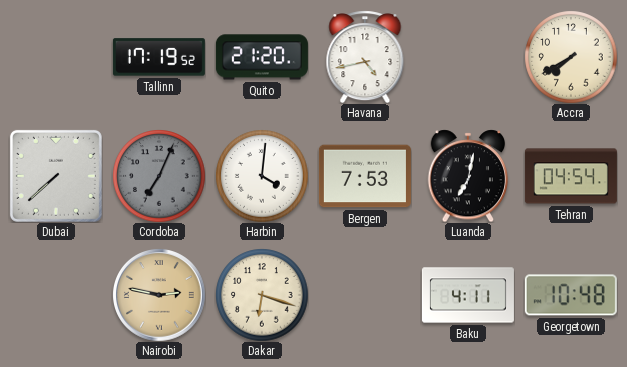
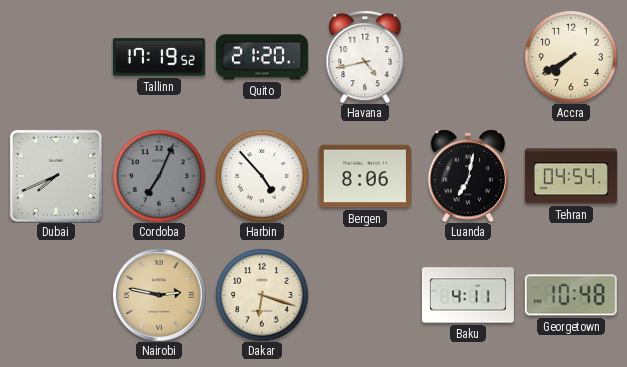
Dubai: 7:38 -> 7:41 (56, 176)
Harbin: 4:01 -> 4:53 (262, 176)
Bergen: 7:53 -> 8:06 (365, 176)
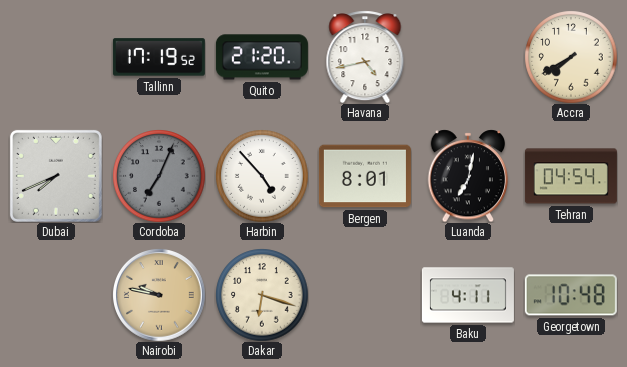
Bergen: 8:06 -> 8:01 (365, 176)
Nairobi: 2:47 -> 9:47 (159, 295)
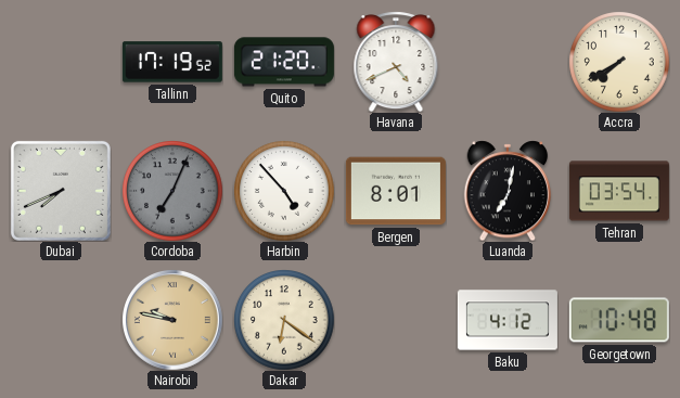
Havana: 4:43 -> 4:41 (396, 62)
Tehran: 04:54 -> 03:54 (619, 191)
Dakar: 6:18 -> 6:21 (284, 320)
Baku: 4:11 -> 4:12 (508, 320)
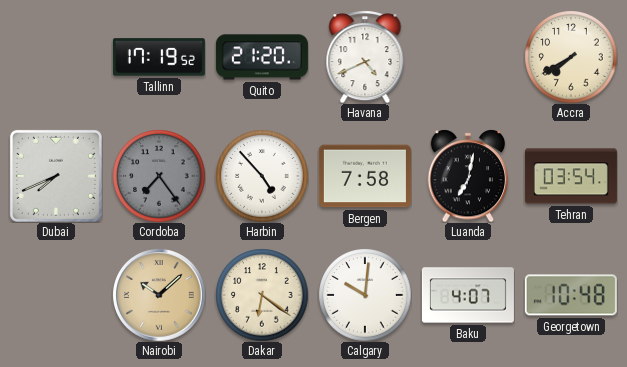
Cordoba: 7:04 -> 7:24 (159, 176)
Bergen: 8:01 -> 7:58 (365, 176)
Nairobi: 9:47 -> 10:08 (159, 295)
Calgary: none -> 10:01 (365, 295)
Baku: 4:12 -> 4:07 (468, 295)
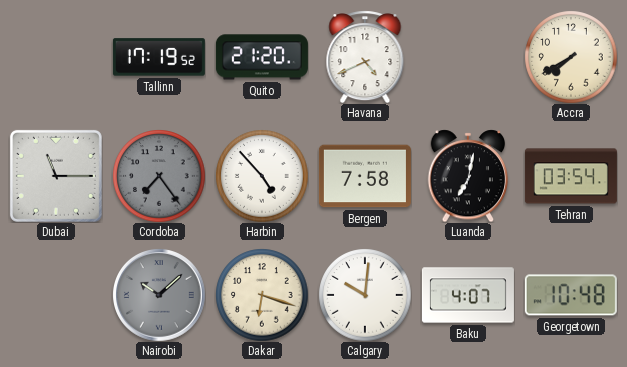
Dubai: 7:41 -> 11:15 (56, 176)
Nairobi dial: champagne -> grey (159, 295)
Dakar: 6:21 -> 6:18 (262, 295)
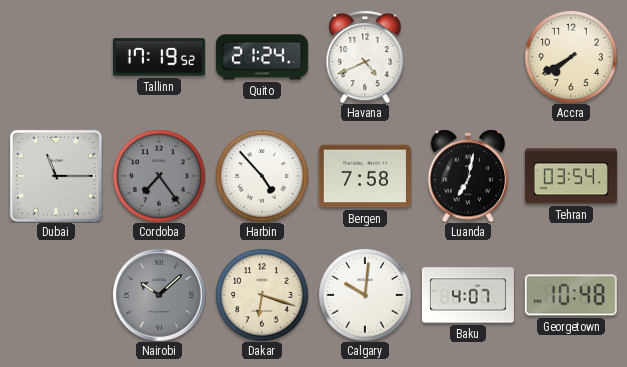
Quito: 21:20 -> 21:24 (262, 57)
